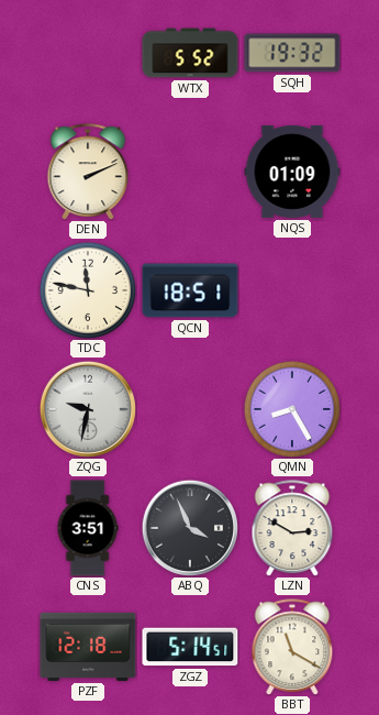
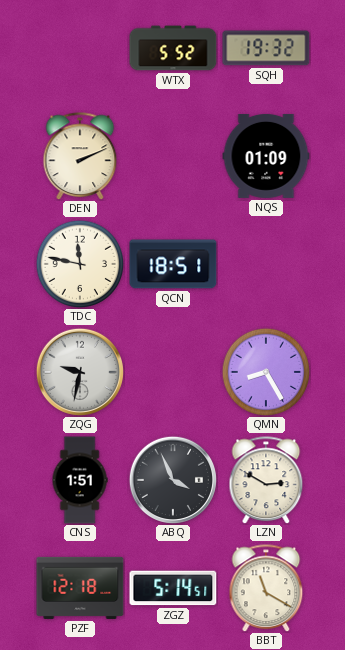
CNS: 3:51 -> 1:51 (80, 480)
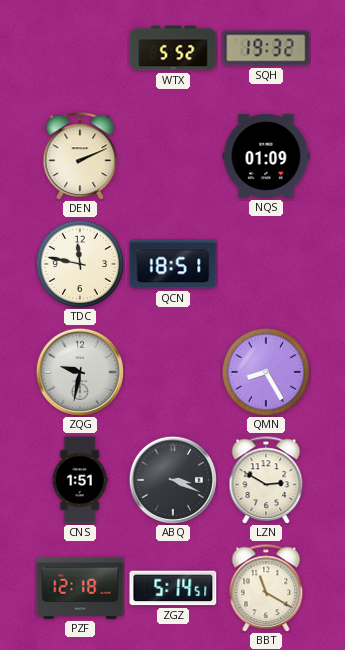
ABQ: 3:56 -> 3:19 (173, 480)
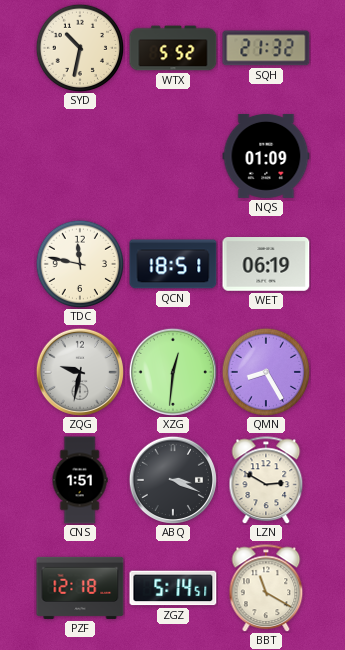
SYD: none -> 10:32 (79, 47)
SQH: 19:32 -> 21:32 (266, 48)
DEN: 2:11 -> none (80, 156)
WET: none -> 06:19 (266, 265)
XZG: none -> 12:31 (173, 372)
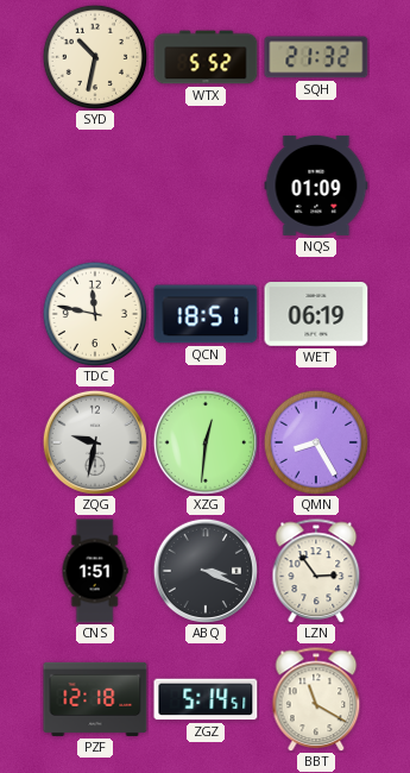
LZN: 2:50 -> 2:54 (316, 571)
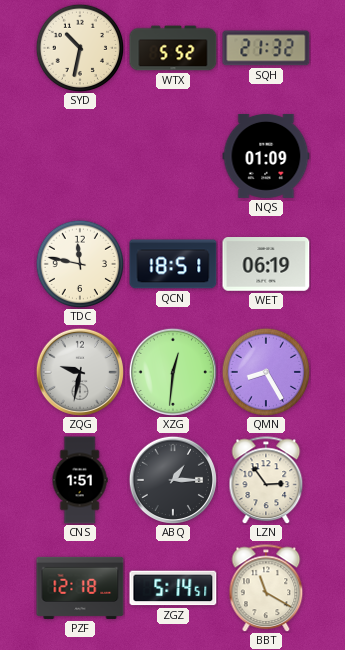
ABQ: 3:19 -> 1:15 (173, 480)
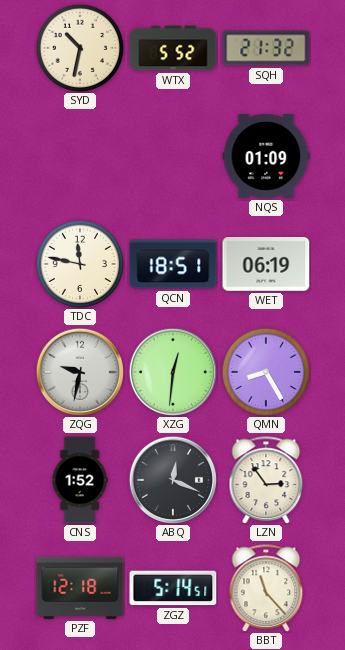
CNS: 1:51 -> 1:52 (80, 480)
ABQ: 1:15 -> 12:19 (173, 480)
BBT: 11:20 -> 11:23 (266, 588)
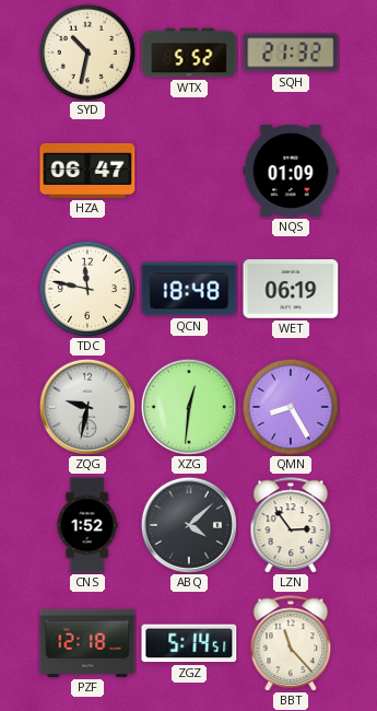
HZA: none -> 06:47 (87, 171)
QCN: 18:51 -> 18:48 (189, 289)
ABQ: 12:19 -> 4:08 (189, 525)
